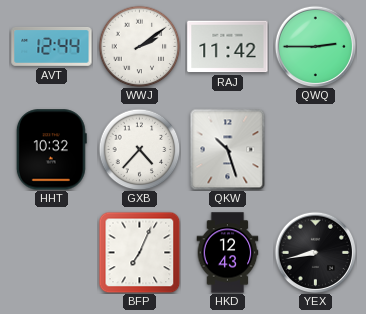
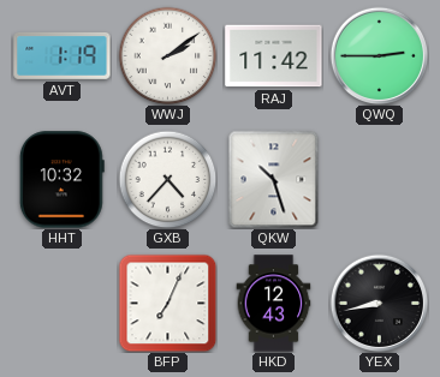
AVT: 12:44 -> 1:19 (63, 56)
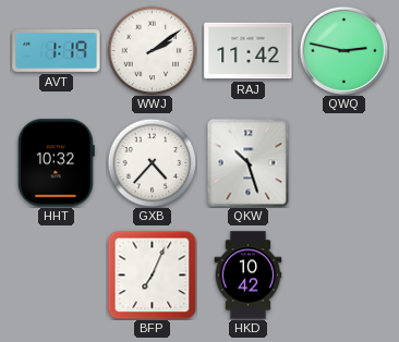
QWQ: 2:45 -> 2:47 (343, 50)
HKD: 12:43 -> 10:42 (249, 276)
YEX: 8:43 -> none (379, 303)
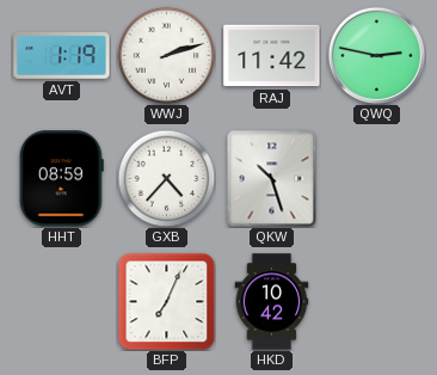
WWJ: 2:09 -> 2:12 (166, 55)
HHT: 10:32 -> 08:59 (61, 179)
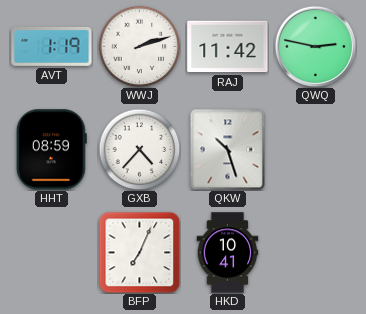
HKD: 10:42 -> 10:41 (228, 253)
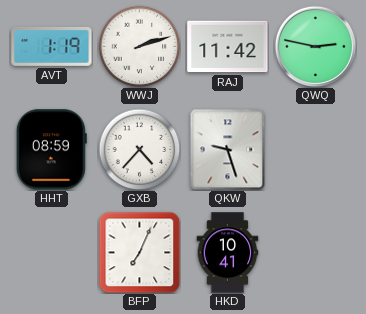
QKW: 10:27 -> 9:27 (228, 149)
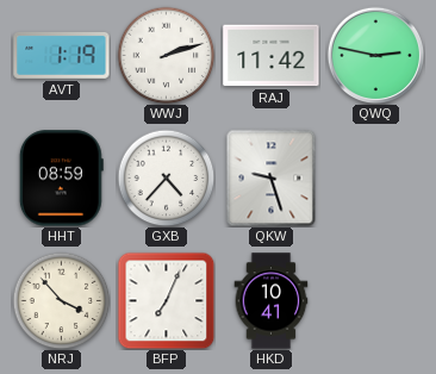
NRJ: none -> 3:53 (61, 300)
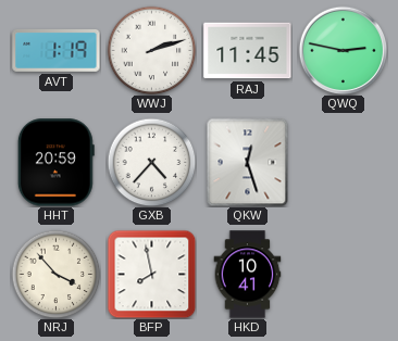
RAJ: 11:42 -> 11:45 (248, 51)
HHT: 08:59 -> 20:59 (55, 163)
QKW: 9:27 -> 12:27 (248, 162)
BFP: 7:04 -> 7:58 (151, 274)
